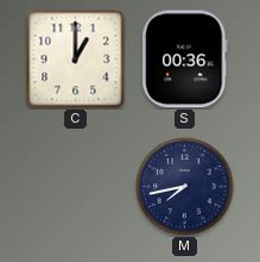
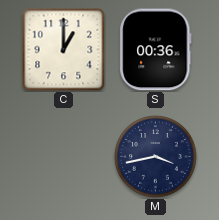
M: 7:43 -> 3:43 (156, 157)
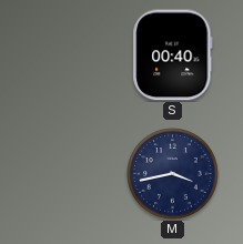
C: 1:00 -> none (64, 50)
S: 00:36 -> 00:40 (173, 55)
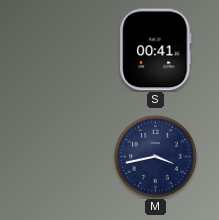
S: 00:40 -> 00:41 (156, 50)
